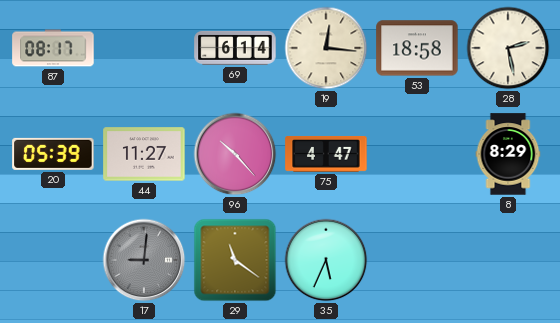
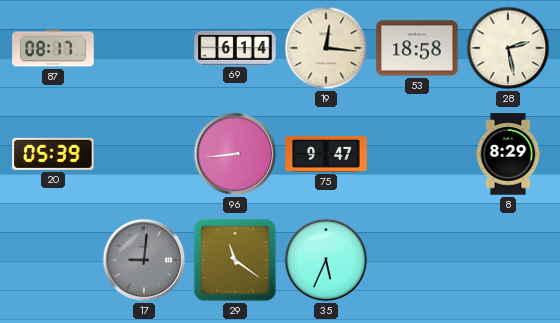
44: 11:27 -> none (144, 154)
96: 10:23 -> 8:44 (235, 154)
75: 4:47 -> 9:47 (326, 155)
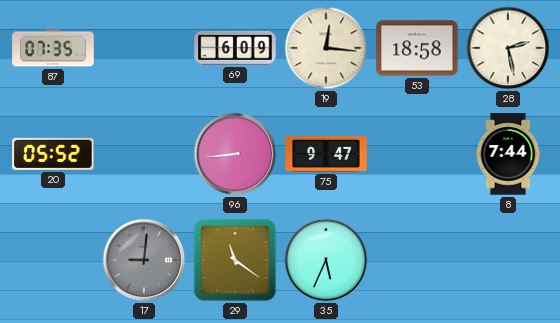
87: 08:17 -> 07:35 (53, 48)
69: 6:14 -> 6:09 (235, 48)
20: 05:39 -> 05:52 (53, 154)
8: 8:29 -> 7:44 (508, 154)
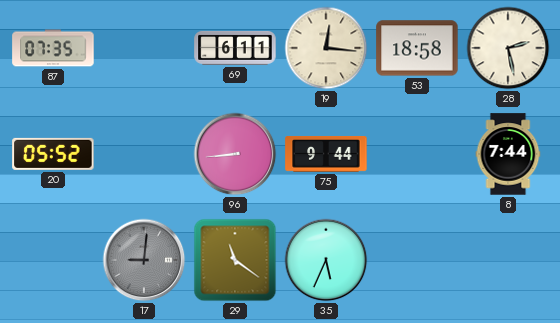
69: 6:09 -> 6:11 (235, 48)
75: 9:47 -> 9:44 (326, 155)
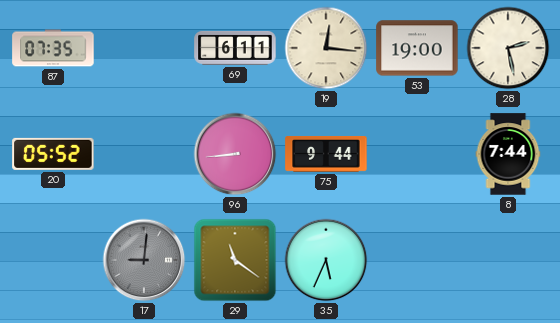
53: 18:58 -> 19:00 (417, 48)
